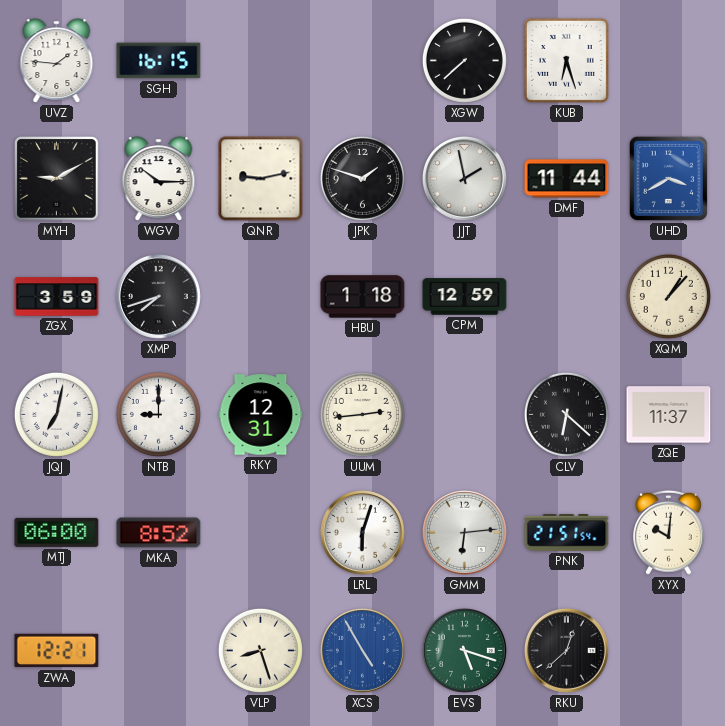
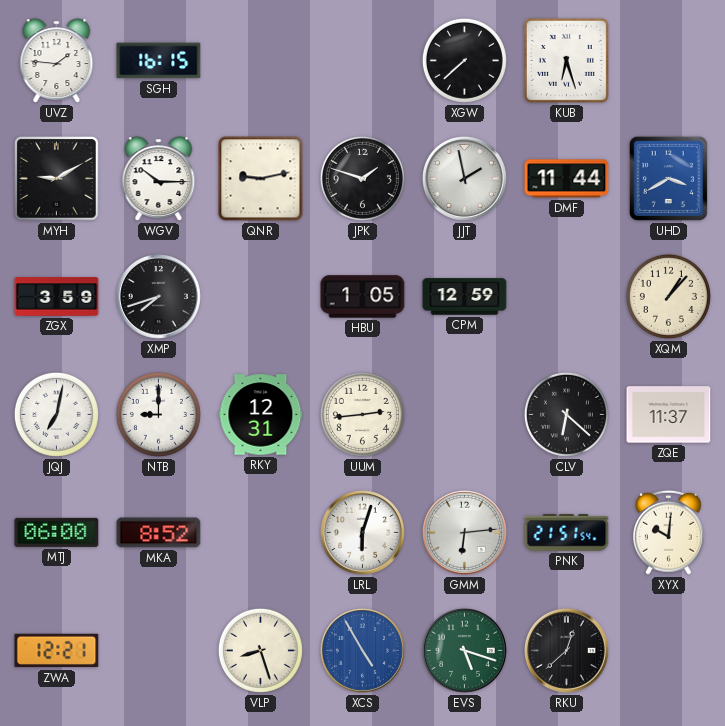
HBU: 1:18 -> 1:05 (363, 297)
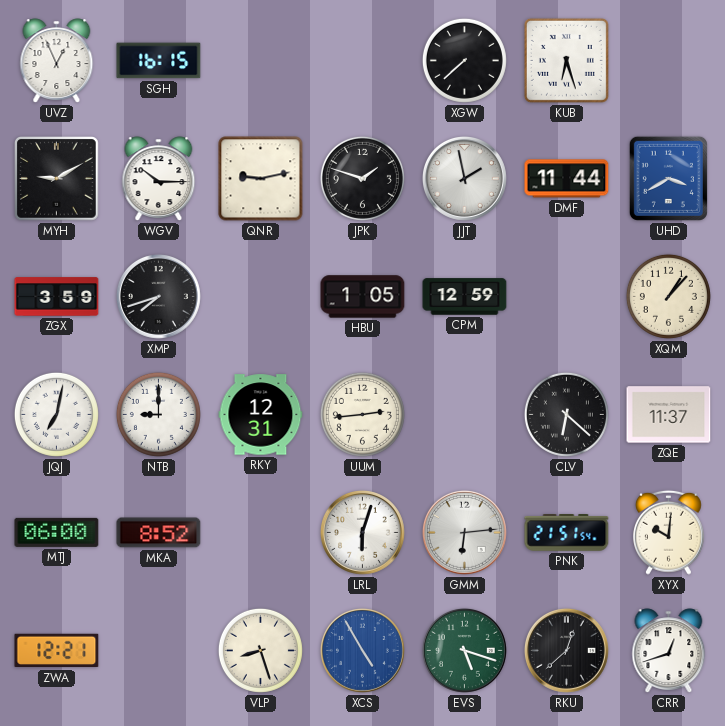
UVZ: 1:46 -> 12:56 (57, 61)
CRR: none -> 12:42 (669, 651)
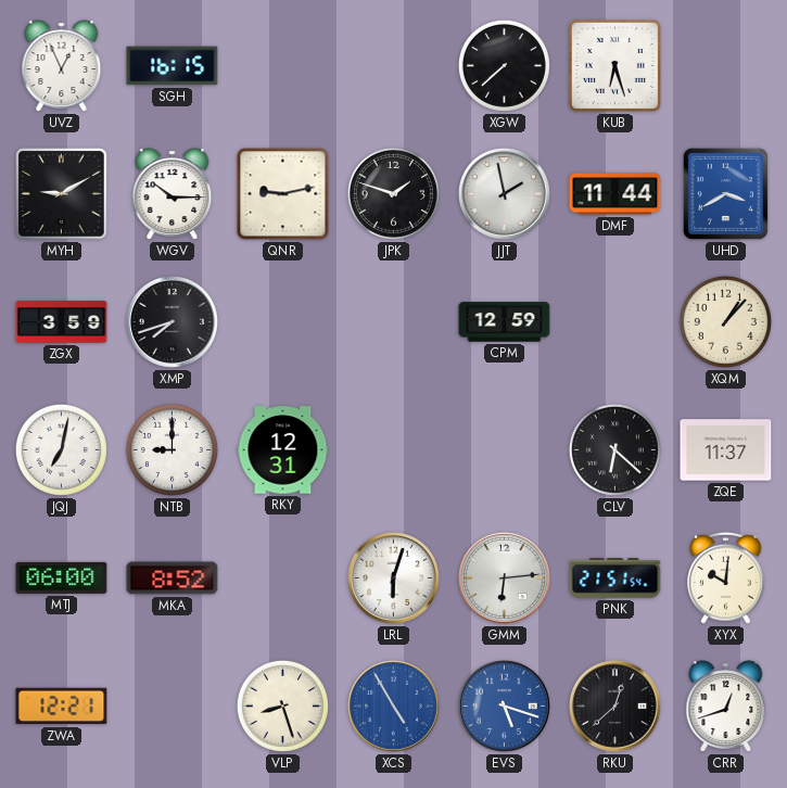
HBU: 1:05 -> none (363, 297)
UUM: 2:44 -> none (362, 414)
EVS dial: green -> blue (504, 706)
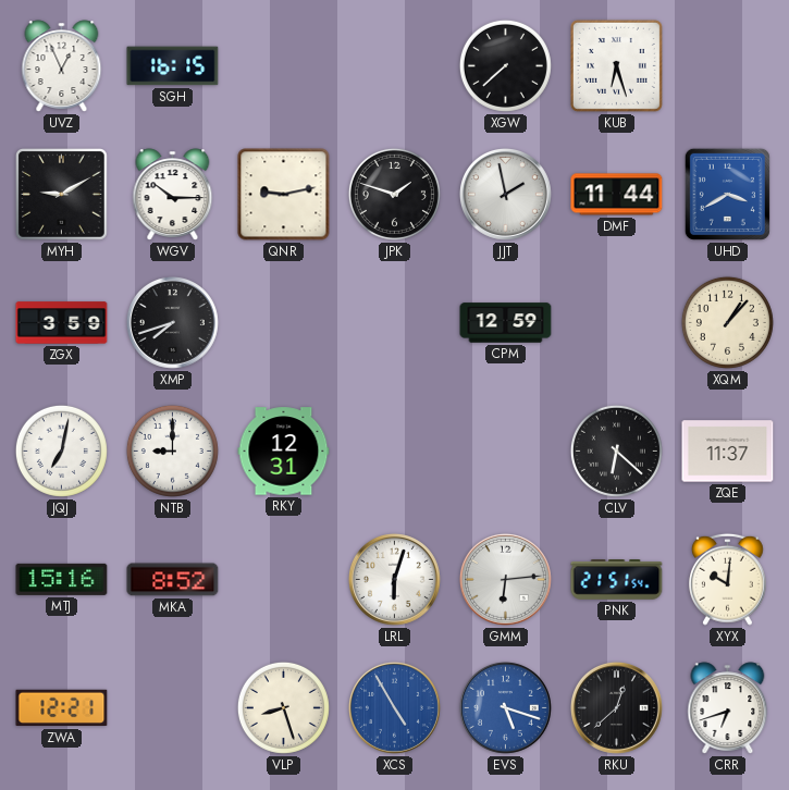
MTJ: 06:00 -> 15:16 (62, 579)
CRR: 12:42 -> 6:42 (728, 708)
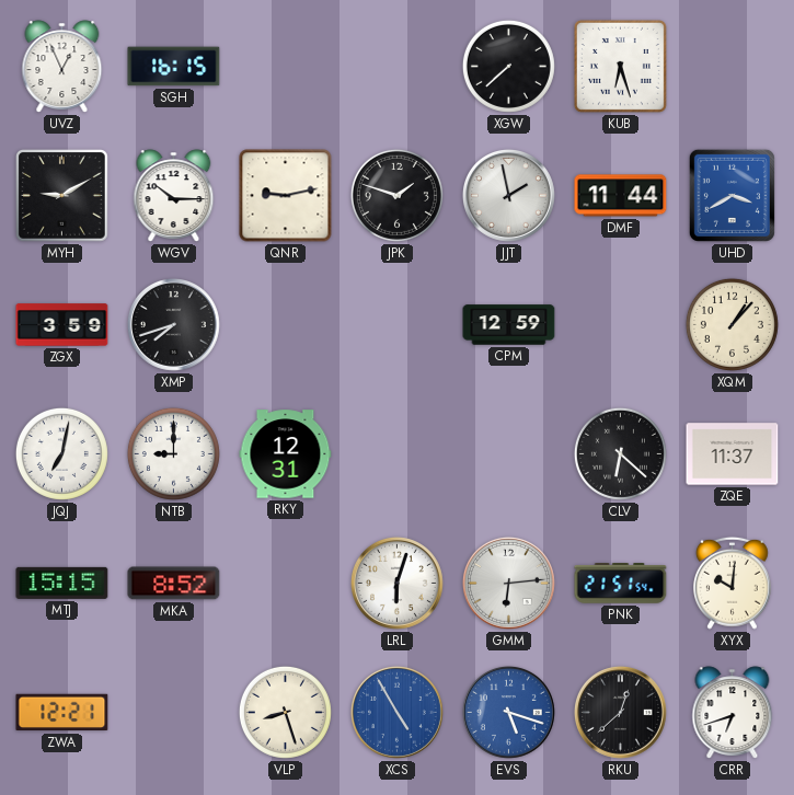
MTJ: 15:16 -> 15:15 (62, 583)
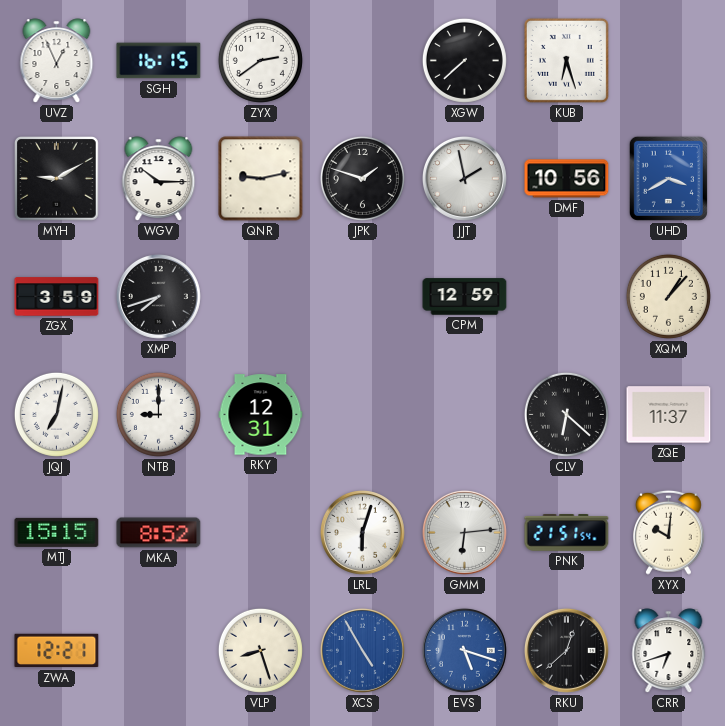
ZYX: none -> 2:39 (260, 60)
DMF: 11:44 -> 10:56 (567, 179)
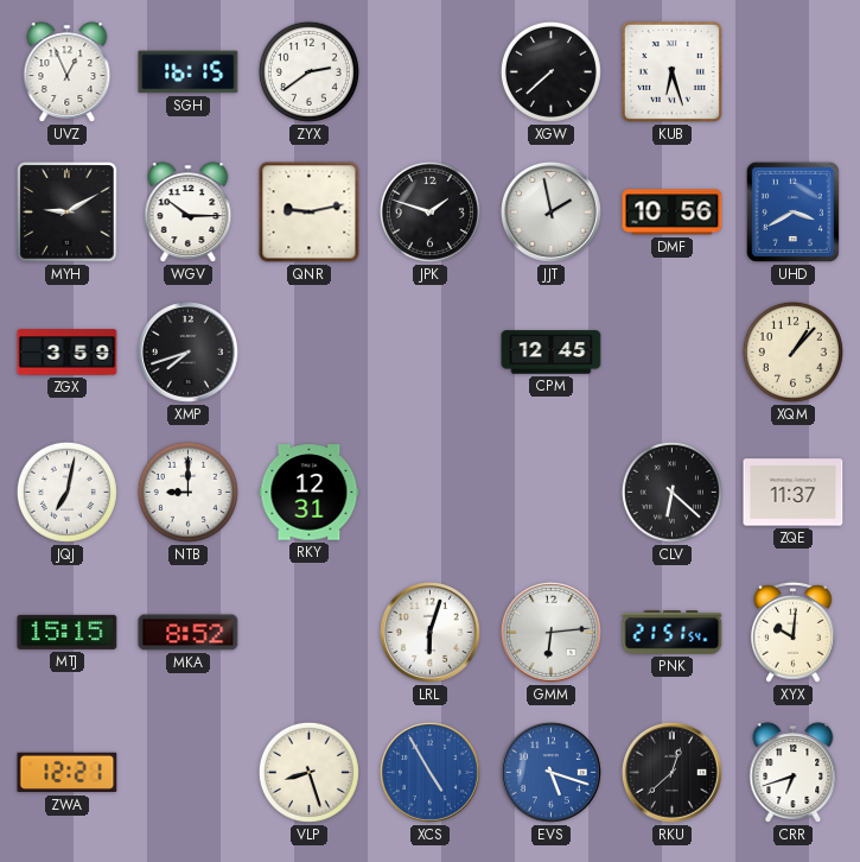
CPM: 12:59 -> 12:45 (552, 353)
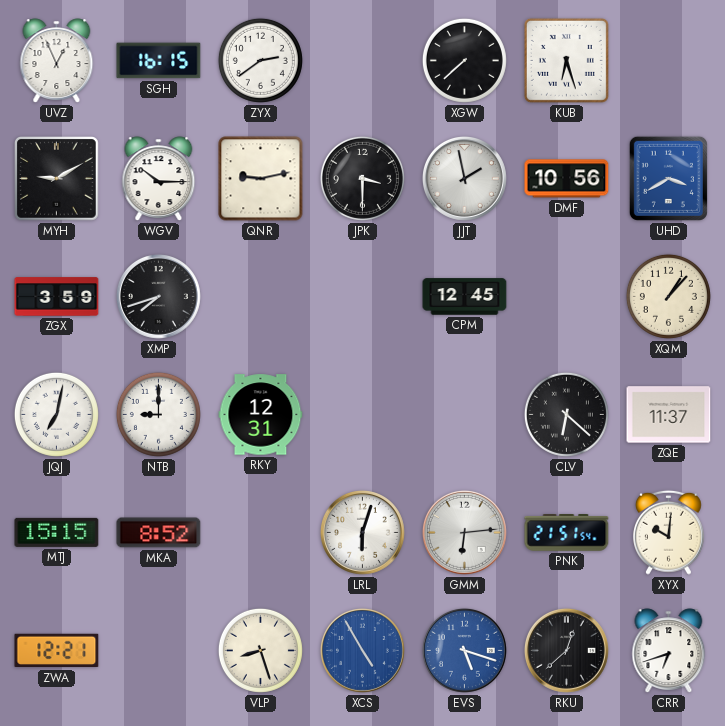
JPK: 1:48 -> 3:30 (362, 178)
